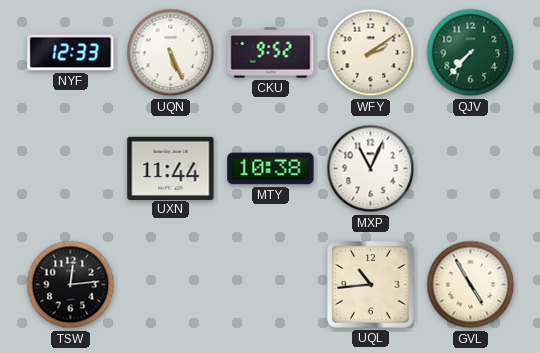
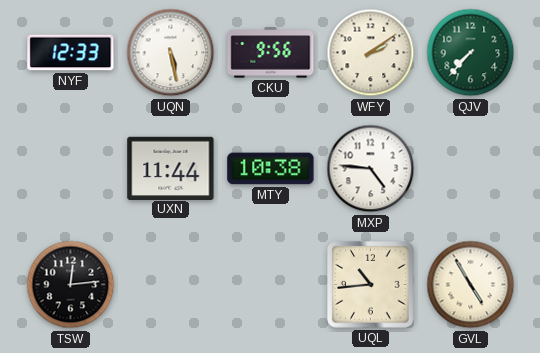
UQN: 5:26 -> 5:28 (171, 53)
CKU: 9:52 -> 9:56 (271, 53)
MXP: 11:04 -> 4:46 (371, 169)
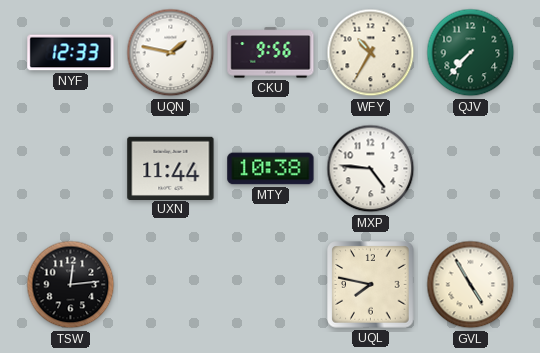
UQN: 5:28 -> 1:47 (171, 53)
WFY: 2:09 -> 10:35 (371, 53)
UQL: 10:44 -> 7:47 (371, 285)
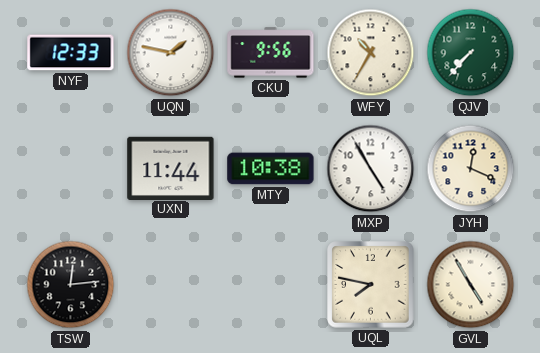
MXP: 4:46 -> 4:55 (371, 169)
JYH: none -> 12:19 (471, 169)
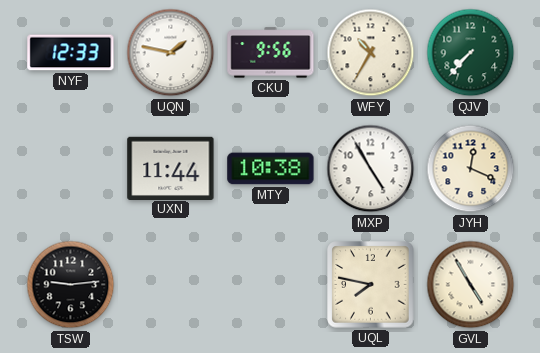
TSW: 12:14 -> 9:14 (71, 285)
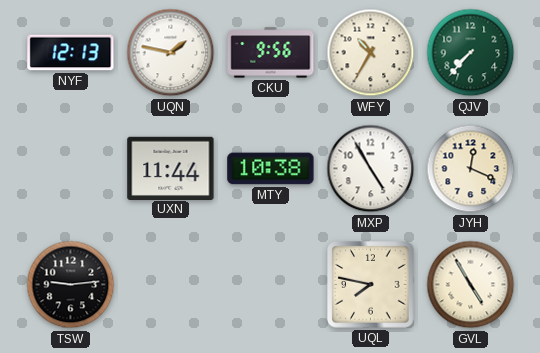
NYF: 12:33 -> 12:13 (71, 53)
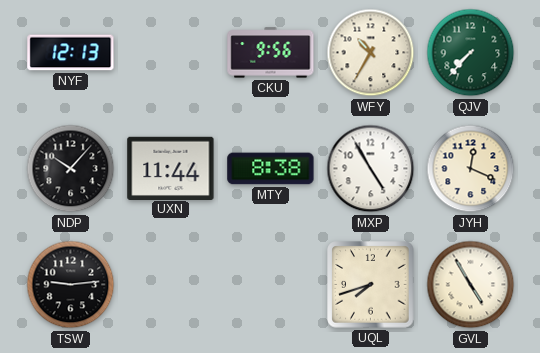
UQN: 1:47 -> none (171, 53)
NDP: none -> 10:07 (71, 169)
MTY: 10:38 -> 8:38 (271, 169)
UQL: 7:47 -> 7:42 (371, 285)
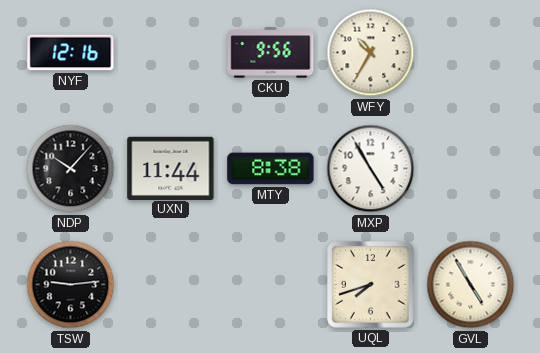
NYF: 12:13 -> 12:16 (71, 53)
QJV: 7:37 -> none (471, 53)
JYH: 12:19 -> none (471, 169)
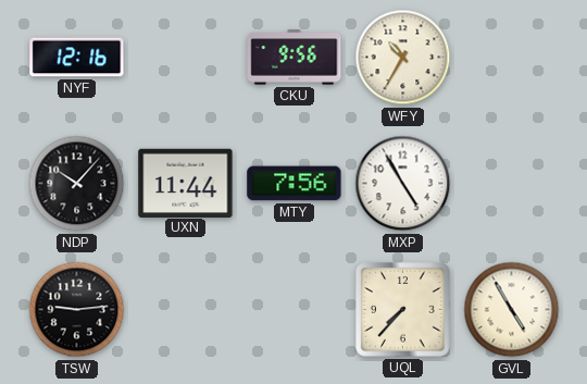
MTY: 8:38 -> 7:56 (295, 184)
UQL: 7:42 -> 7:37 (403, 310)
